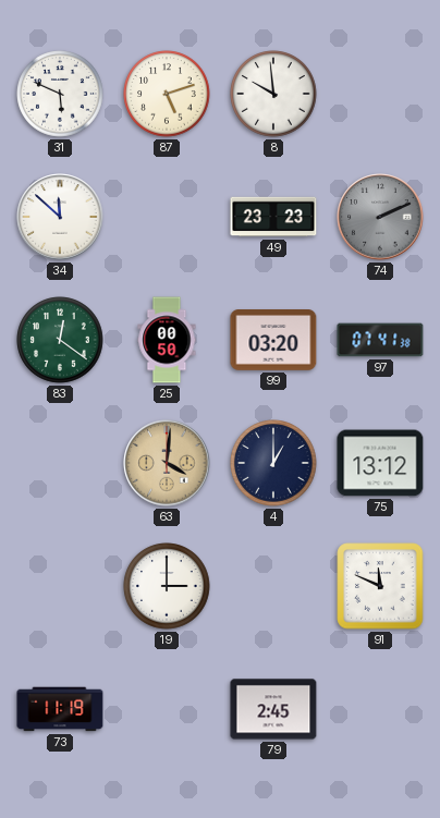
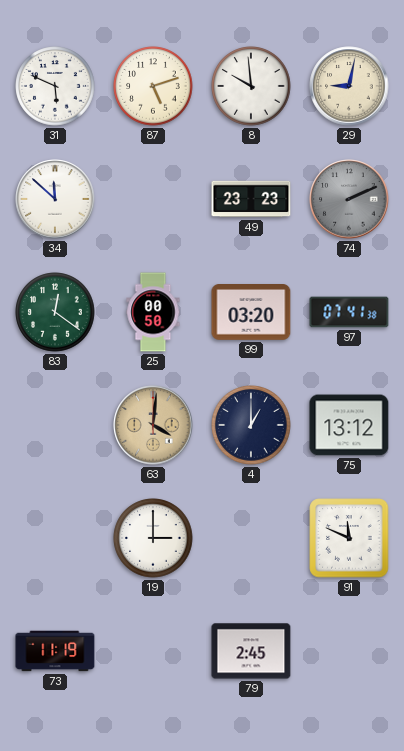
29: none -> 9:02 (349, 86)
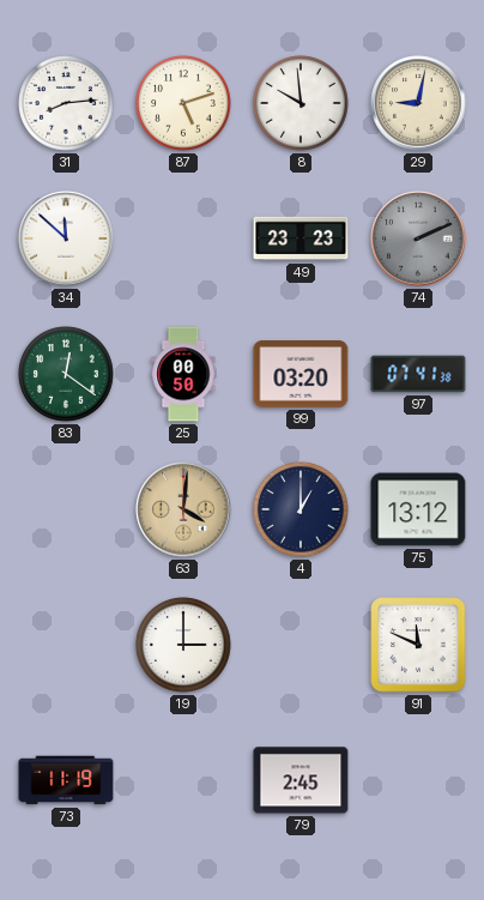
31: 5:49 -> 8:14 (66, 103)
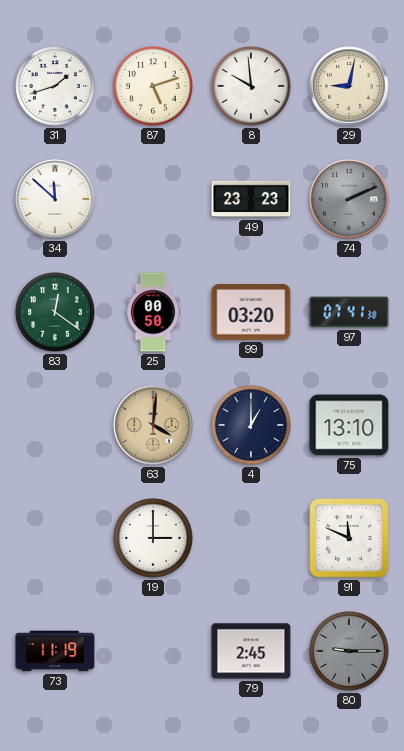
31: 8:14 -> 1:42 (55, 86)
75: 13:12 -> 13:10 (349, 425)
80: none -> 9:15 (349, 651)
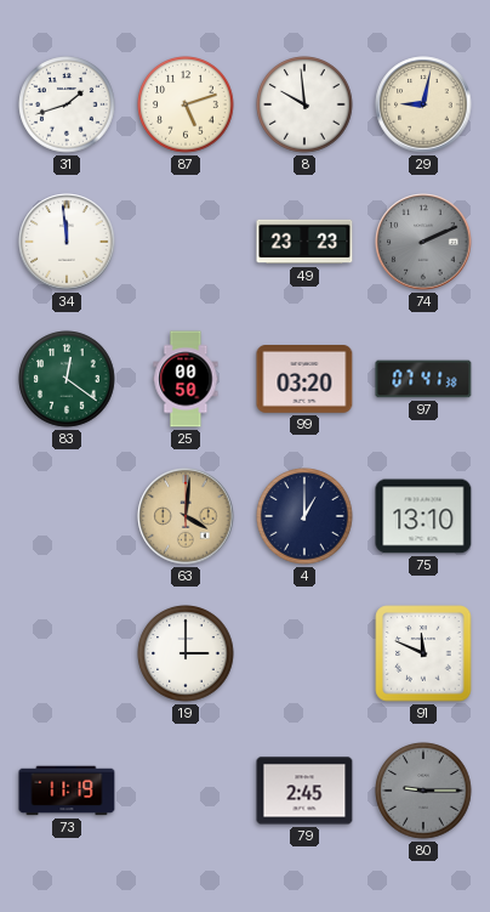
34: 11:52 -> 11:59 (67, 242)
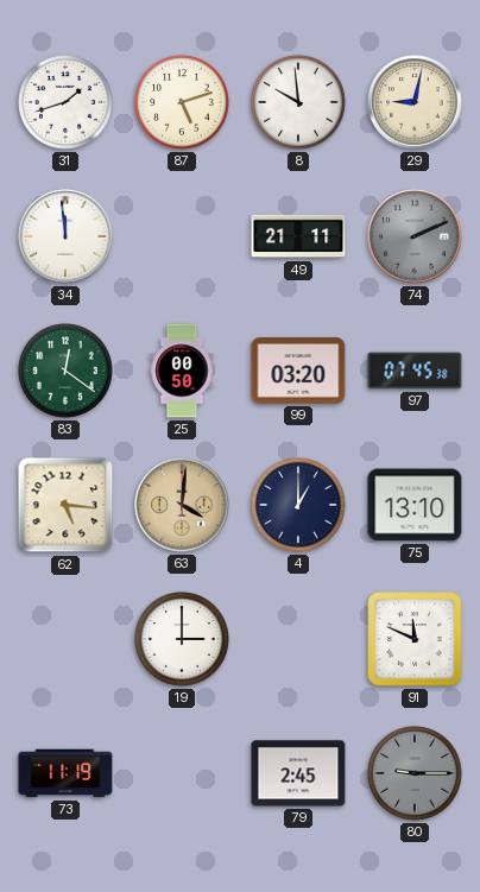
49: 23:23 -> 21:11 (298, 236)
97: 07:41 -> 07:45 (415, 371)
62: none -> 5:16 (65, 505)
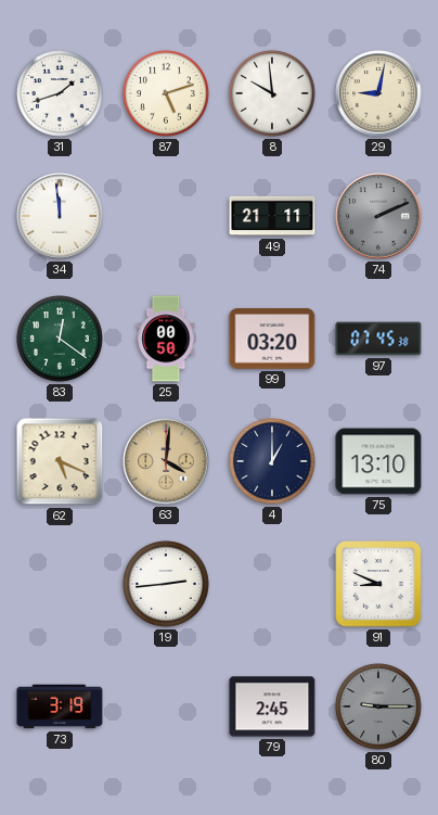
62: 5:16 -> 5:19 (60, 461)
19: 3:00 -> 2:44 (166, 584)
91: 11:49 -> 8:49 (378, 584)
73: 11:19 -> 3:19 (60, 706)
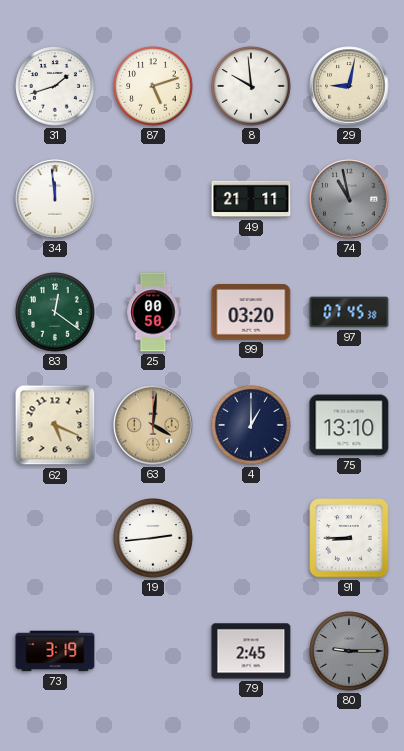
74: 2:11 -> 10:58 (349, 199)
91: 8:49 -> 8:45 (349, 538)
